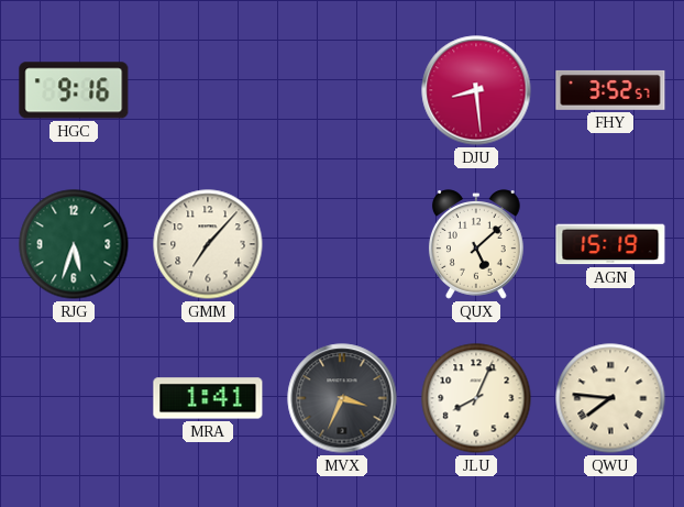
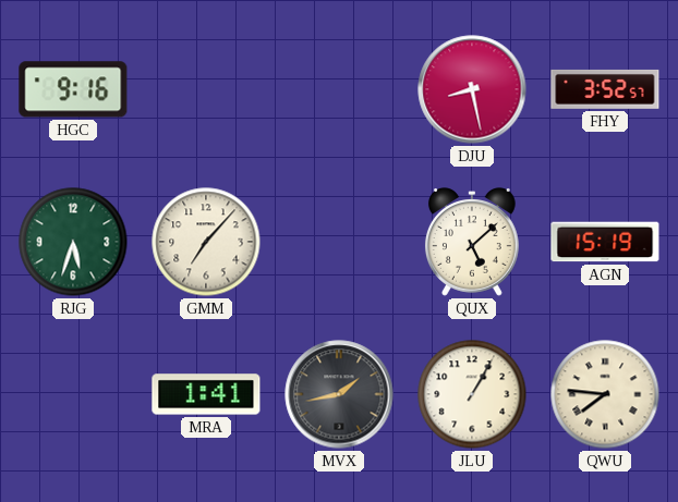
DJU: 8:29 -> 8:28 (472, 89)
MVX: 3:34 -> 1:43 (339, 394)
JLU: 8:04 -> 1:05 (472, 394)
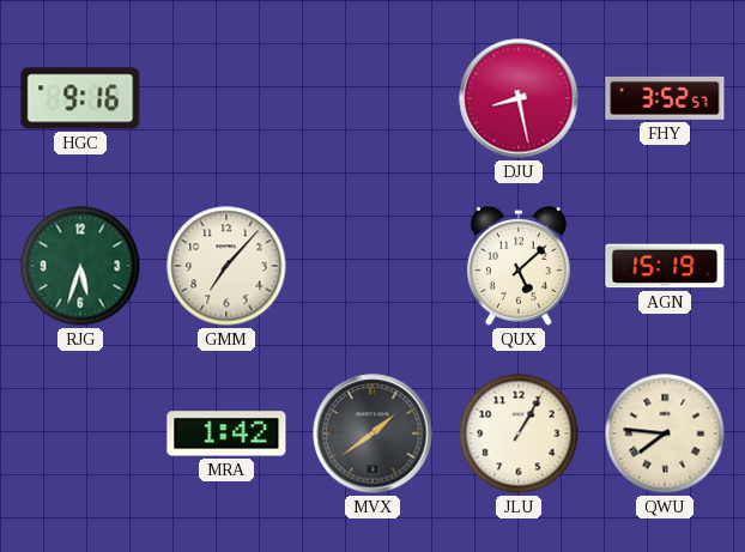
MRA: 1:41 -> 1:42 (226, 433)
MVX: 1:43 -> 1:39 (372, 433)
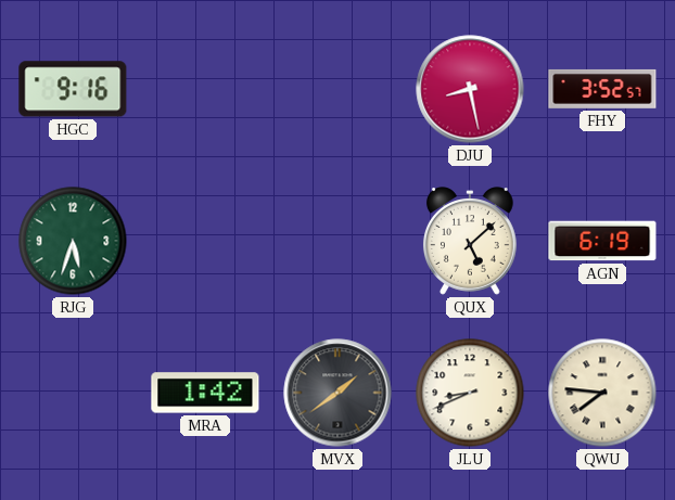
GMM: 7:07 -> none (226, 266)
AGN: 15:19 -> 6:19 (602, 241)
JLU: 1:05 -> 8:41 (470, 393)
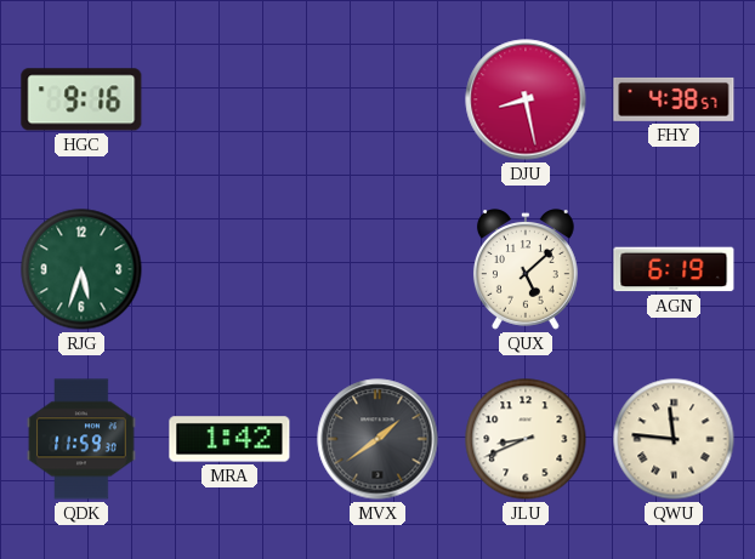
FHY: 3:52 -> 4:38 (674, 99)
QDK: none -> 11:59 (81, 439)
QWU: 7:46 -> 11:46 (674, 439)
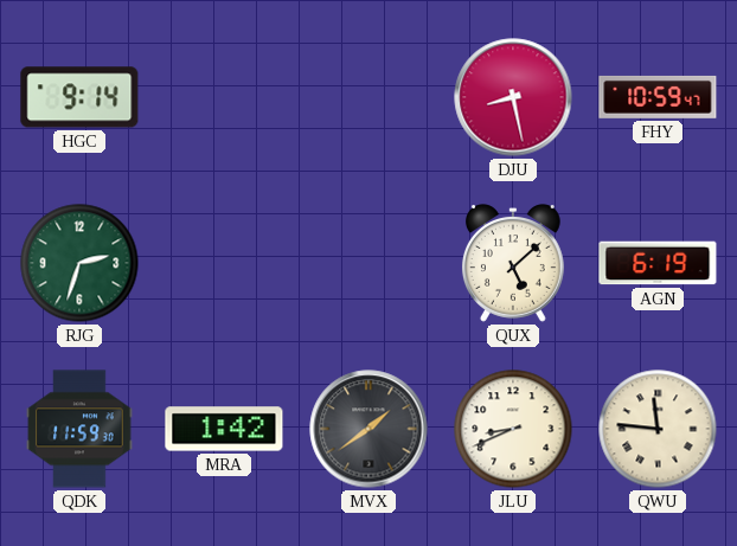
HGC: 9:16 -> 9:14 (79, 97)
FHY: 4:38 -> 10:59 (658, 97)
RJG: 5:33 -> 2:33 (79, 263)
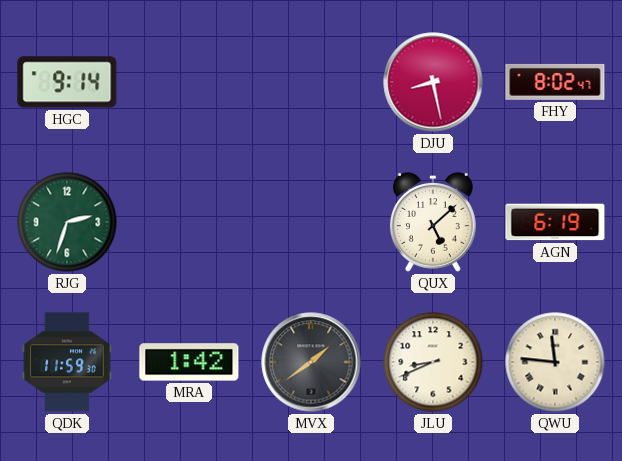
FHY: 10:59 -> 8:02 (555, 82)
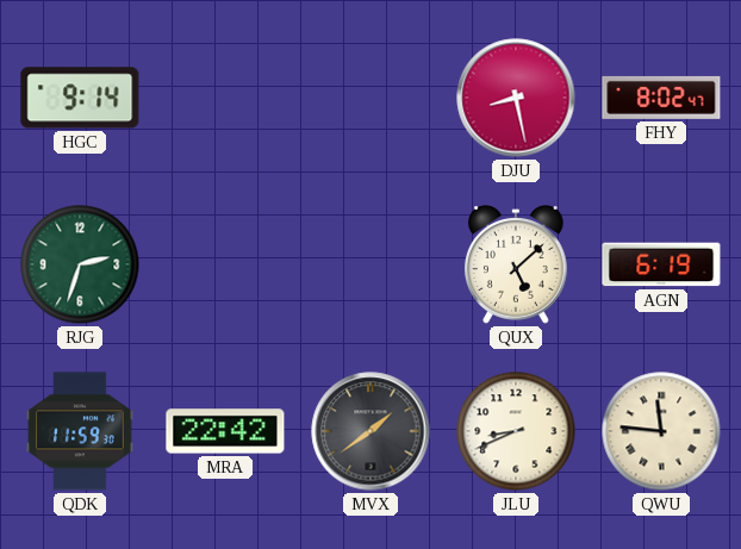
MRA: 1:42 -> 22:42 (225, 431)
